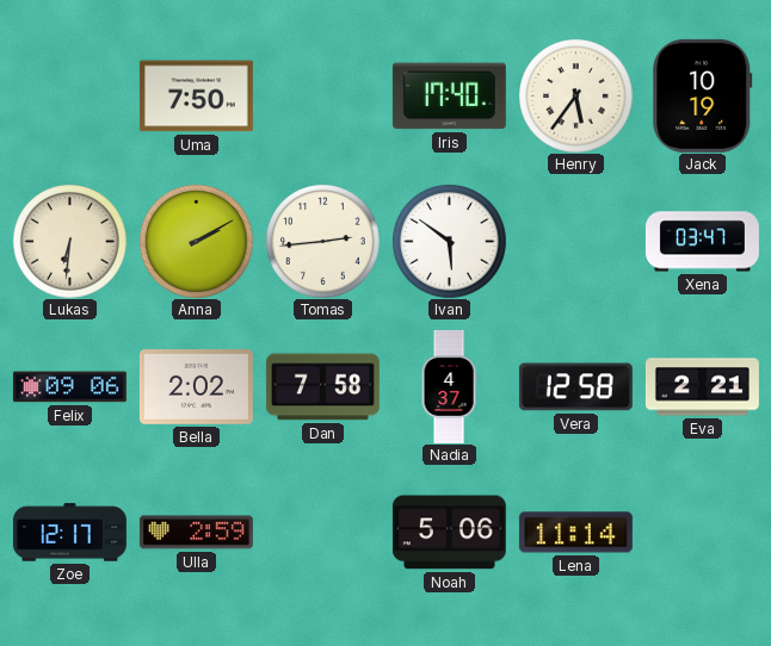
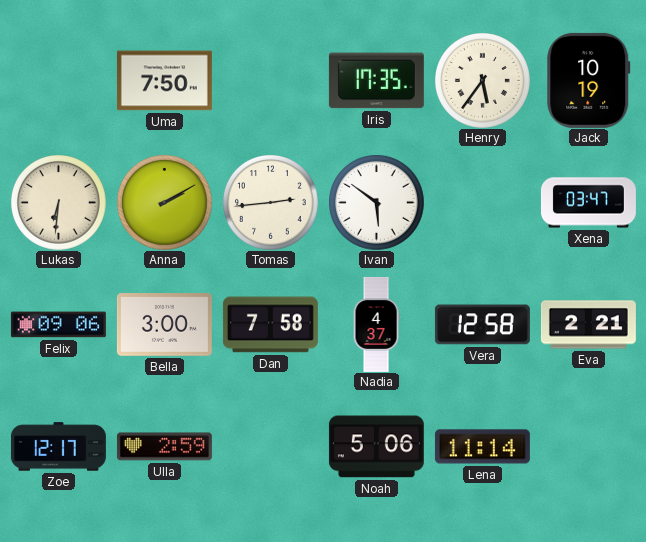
Iris: 17:40 -> 17:35 (376, 81)
Bella: 2:02 -> 3:00 (164, 325)
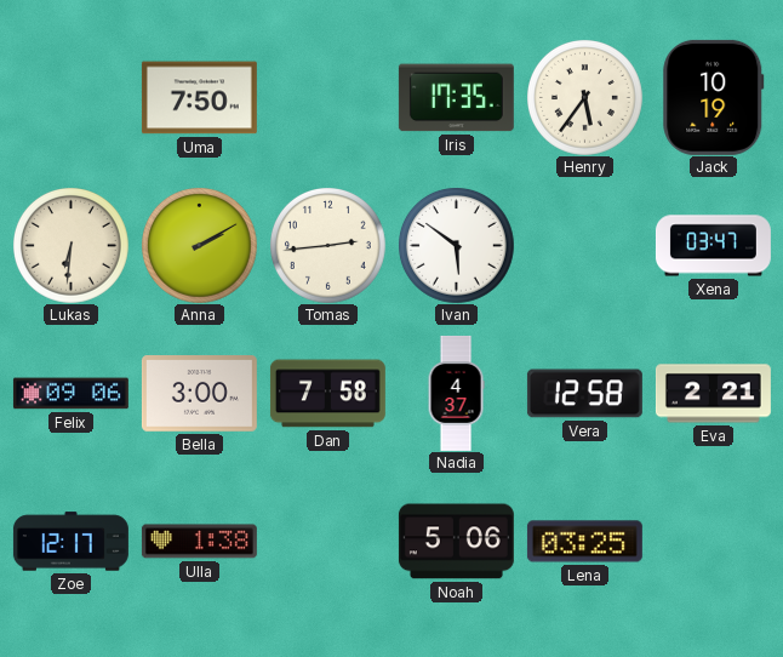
Ulla: 2:59 -> 1:38 (199, 542)
Lena: 11:14 -> 03:25 (584, 542)
